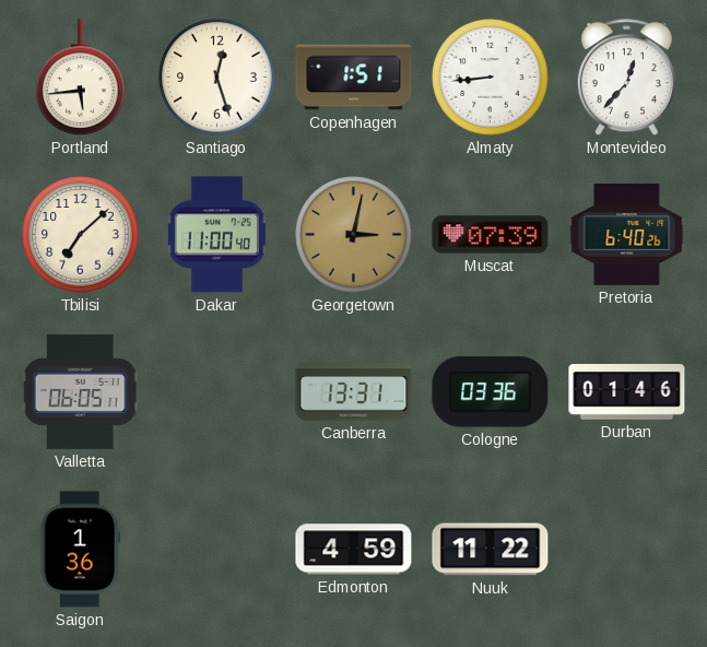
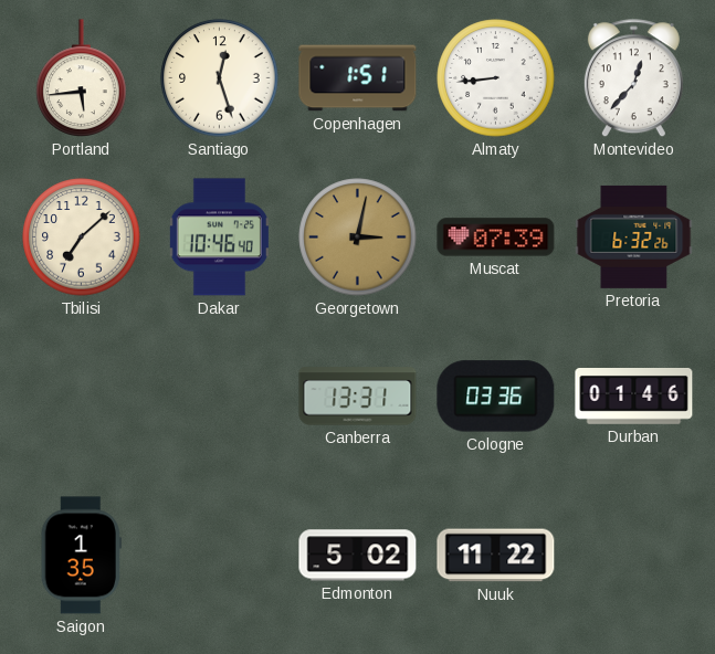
Dakar: 11:00 -> 10:46 (219, 238)
Pretoria: 6:40 -> 6:32 (634, 236)
Valletta: 06:05 -> none (80, 391)
Saigon: 1:36 -> 1:35 (81, 556)
Edmonton: 4:59 -> 5:02 (358, 556)
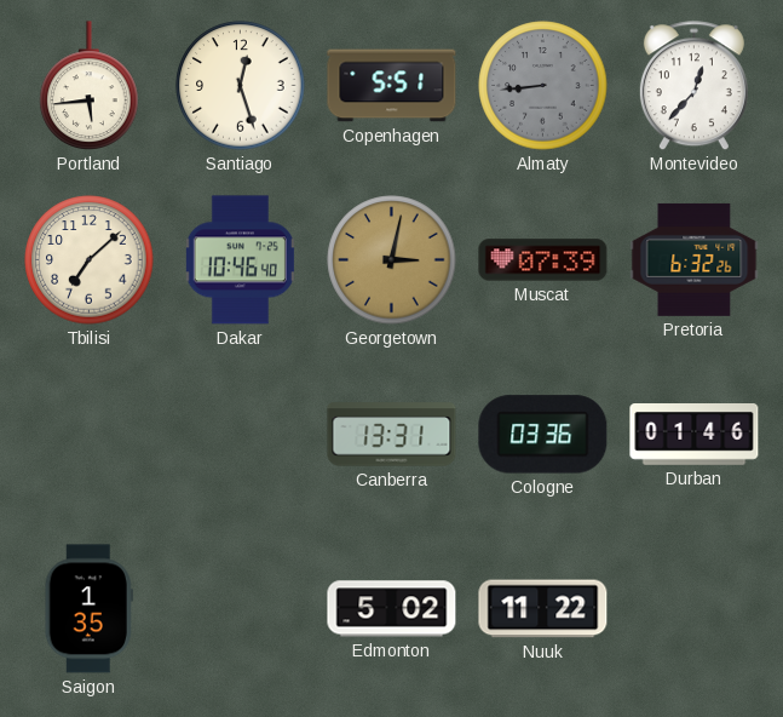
Copenhagen: 1:51 -> 5:51 (392, 86)
Almaty dial: white -> grey (543, 86)
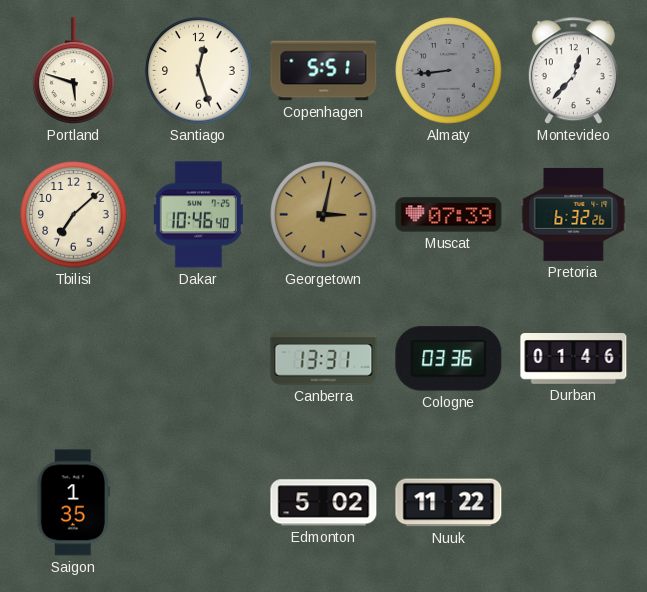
Portland: 5:44 -> 5:48 (74, 71)
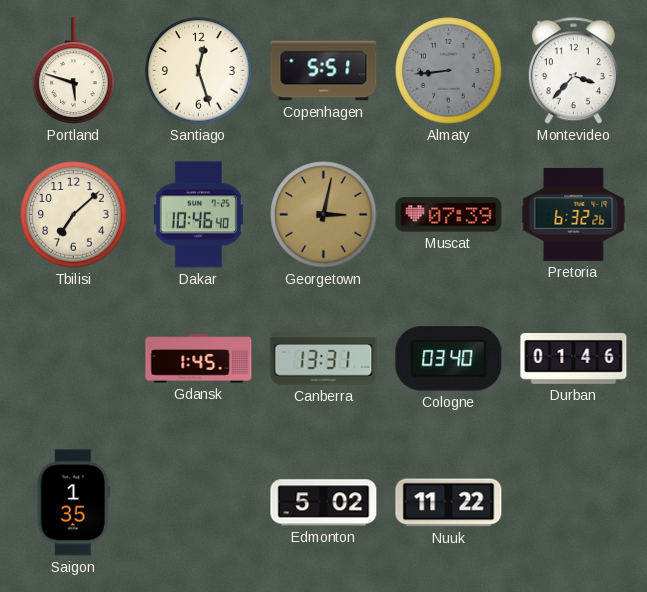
Montevideo: 12:37 -> 3:37 (573, 71)
Gdansk: none -> 1:45 (199, 359)
Cologne: 03:36 -> 03:40 (449, 359)
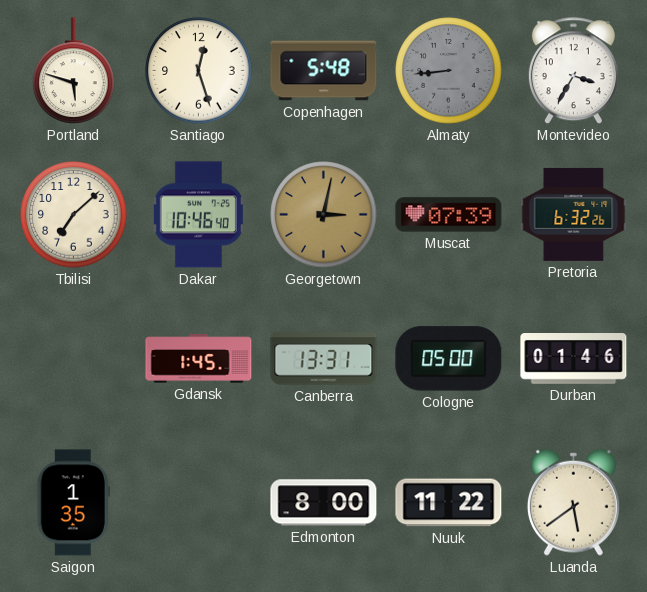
Copenhagen: 5:51 -> 5:48 (324, 71)
Montevideo: 3:37 -> 3:35 (573, 71)
Cologne: 03:40 -> 05:00 (449, 359)
Edmonton: 5:02 -> 8:00 (324, 503)
Luanda: none -> 5:39 (573, 502)
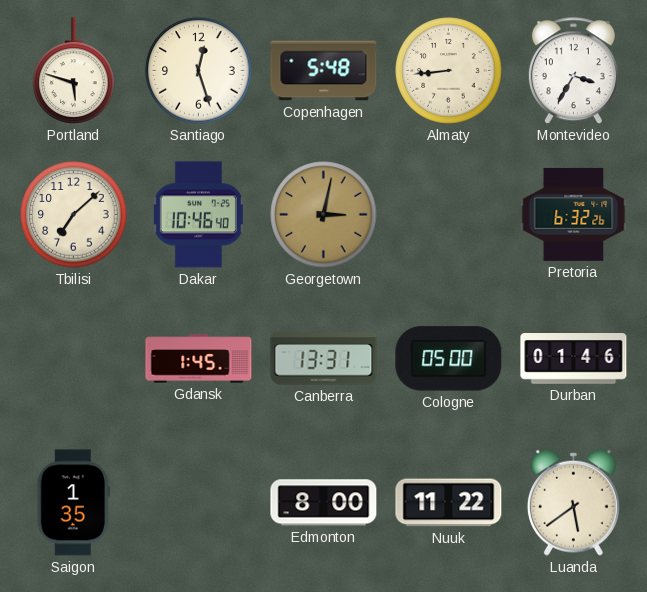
Almaty dial: grey -> cream (449, 71)
Muscat: 07:39 -> none (449, 215)
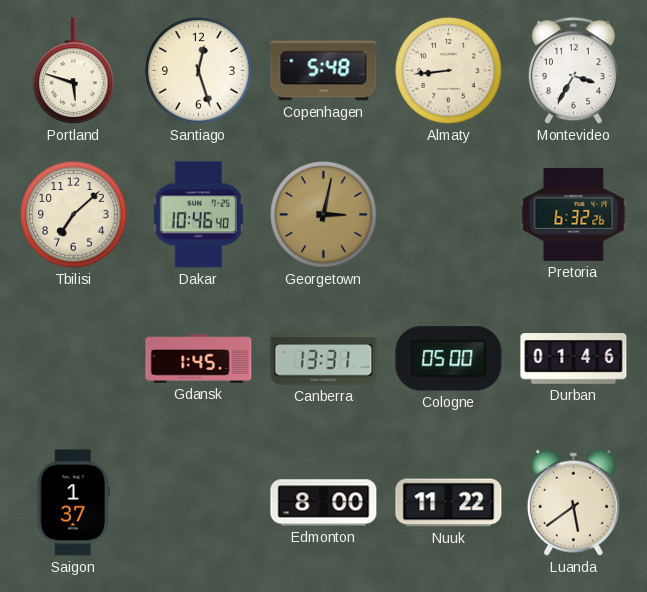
Saigon: 1:35 -> 1:37 (73, 503)
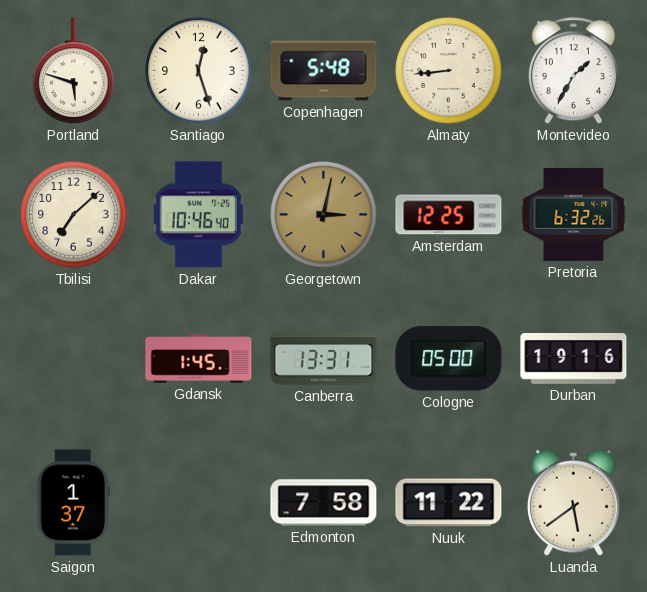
Montevideo: 3:35 -> 1:35 (573, 71)
Amsterdam: none -> 12:25 (449, 215)
Durban: 01:46 -> 19:16 (574, 359)
Edmonton: 8:00 -> 7:58 (324, 503)
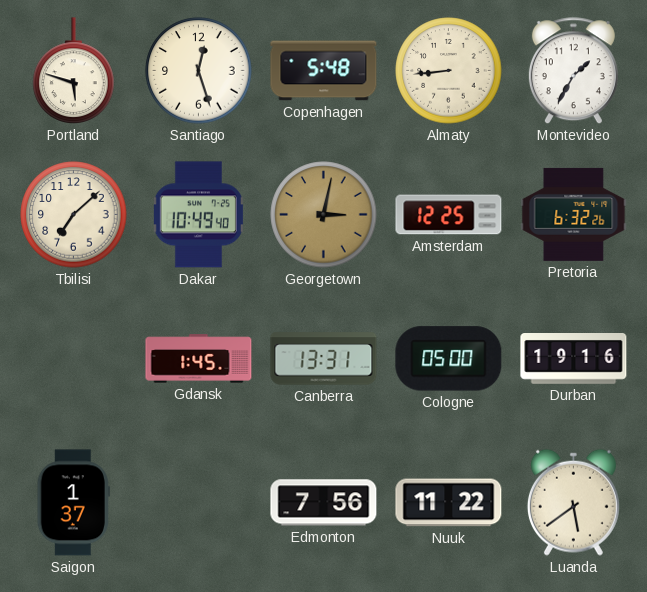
Dakar: 10:46 -> 10:49 (198, 215)
Edmonton: 7:58 -> 7:56 (324, 503)
